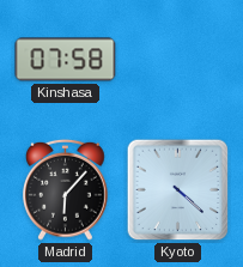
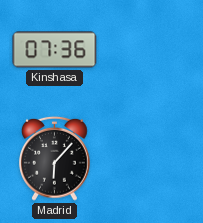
Kinshasa: 07:58 -> 07:36 (55, 50)
Kyoto: 4:22 -> none (178, 190)
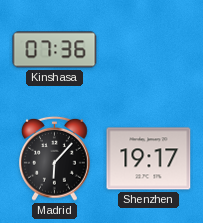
Shenzhen: none -> 19:17 (149, 159)
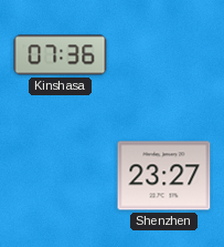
Madrid: 6:07 -> none (55, 158)
Shenzhen: 19:17 -> 23:27 (164, 176)
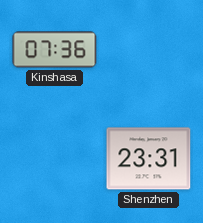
Shenzhen: 23:27 -> 23:31 (149, 159)
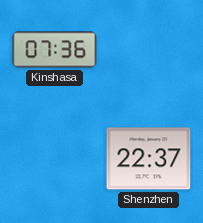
Shenzhen: 23:31 -> 22:37 (149, 159)
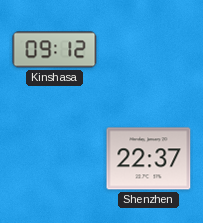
Kinshasa: 07:36 -> 09:12 (55, 50)
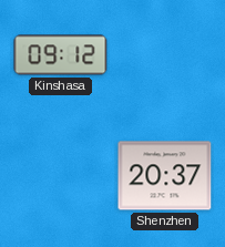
Shenzhen: 22:37 -> 20:37 (165, 176)
